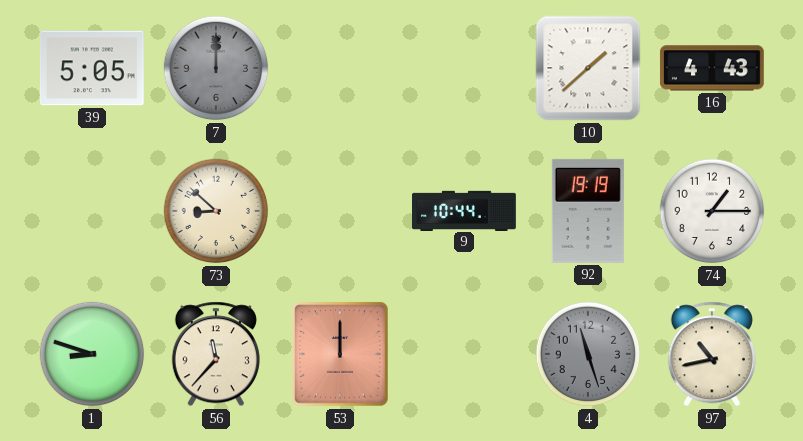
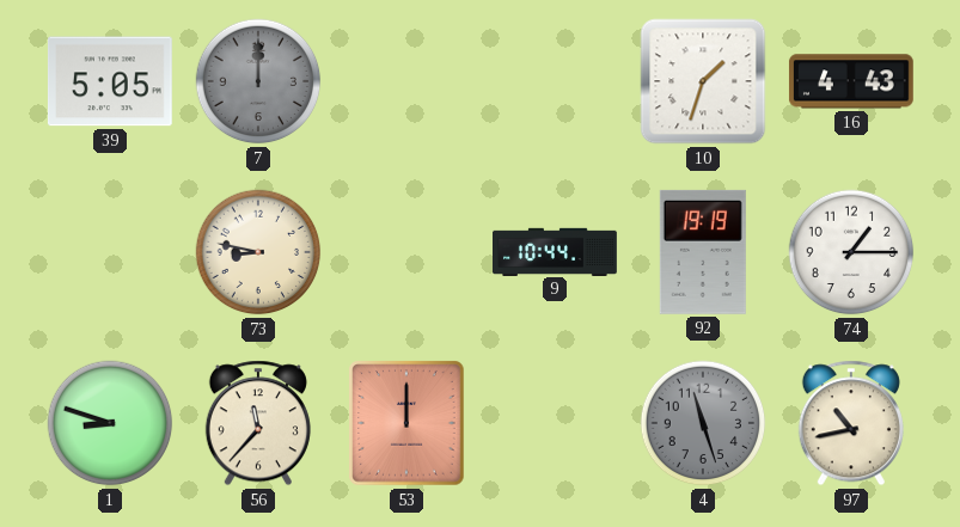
10: 1:38 -> 1:33 (703, 81)
73: 8:52 -> 8:47 (258, 252)
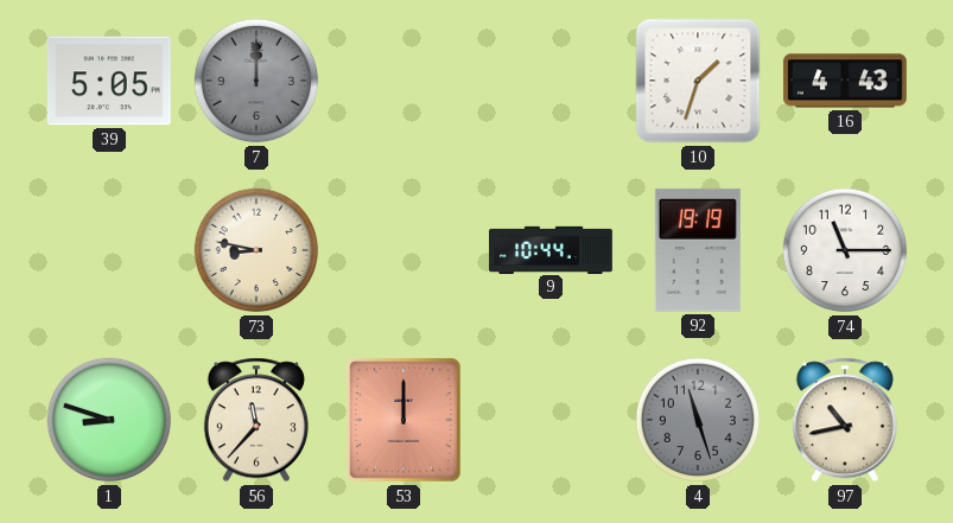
74: 1:15 -> 11:15 (845, 250)
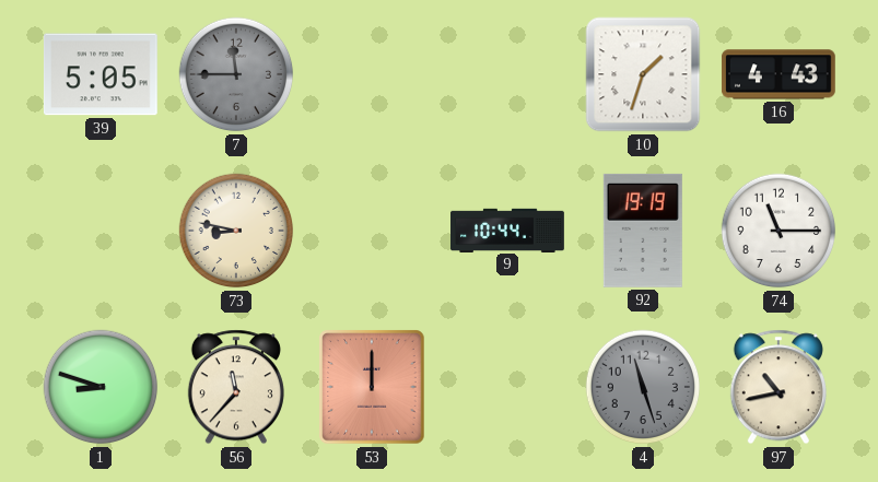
7: 12:00 -> 11:45 (236, 74)
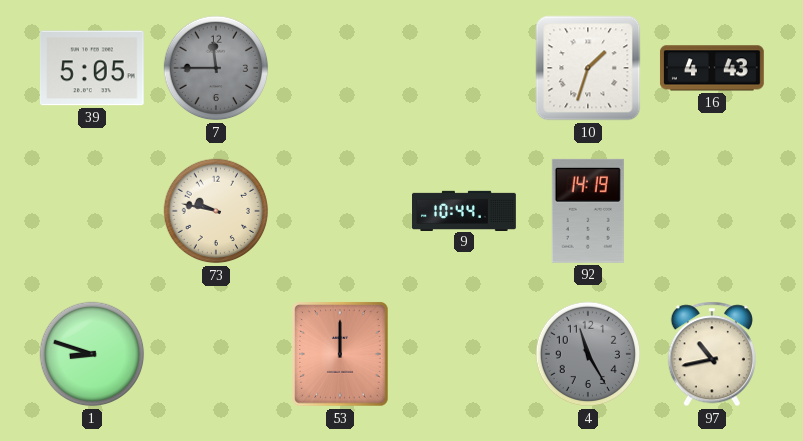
73: 8:47 -> 9:47 (216, 211)
92: 19:19 -> 14:19 (588, 211)
74: 11:15 -> none (779, 231)
56: 11:37 -> none (236, 387)
4: 11:27 -> 11:25 (588, 354)
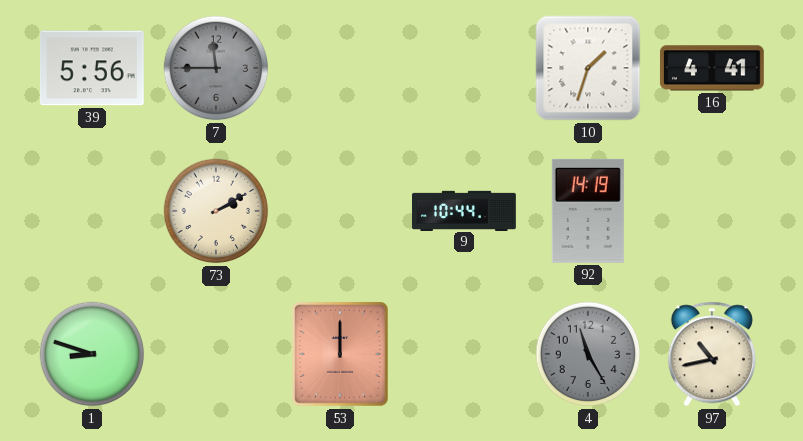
39: 5:05 -> 5:56 (92, 68)
16: 4:43 -> 4:41 (712, 68)
73: 9:47 -> 2:10 (216, 211)
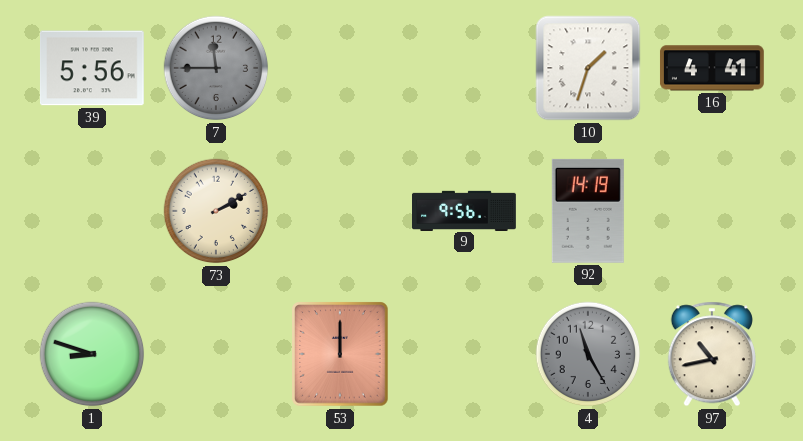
9: 10:44 -> 9:56 (465, 210)
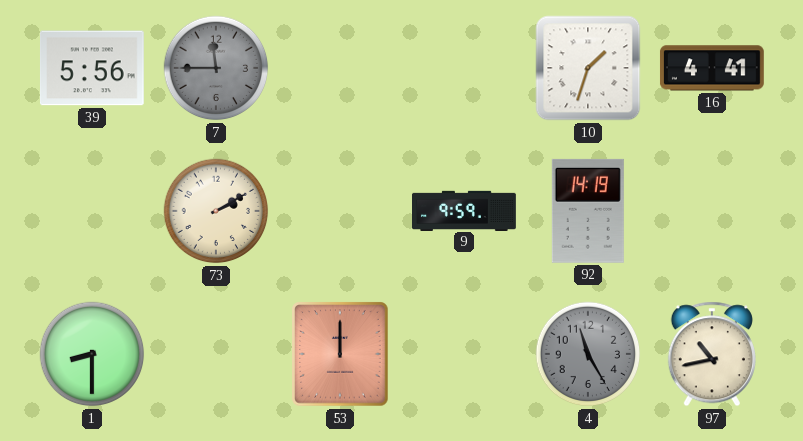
9: 9:56 -> 9:59 (465, 210)
1: 8:48 -> 8:30 (92, 354)
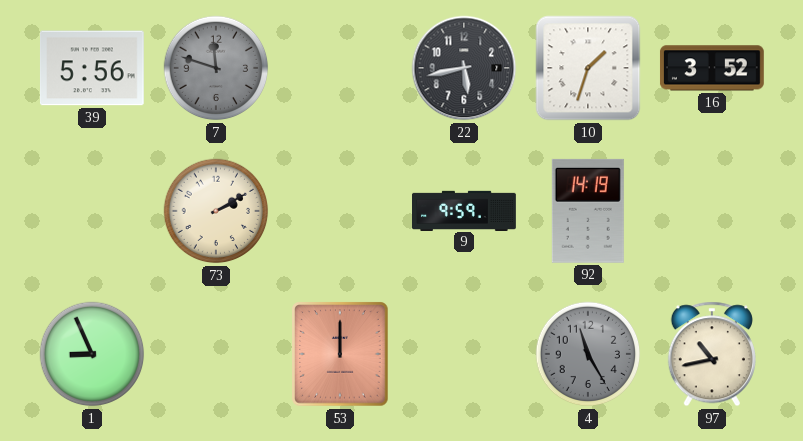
7: 11:45 -> 11:48 (216, 68)
22: none -> 5:43 (464, 68)
16: 4:41 -> 3:52 (712, 68)
1: 8:30 -> 8:56 (92, 354)
